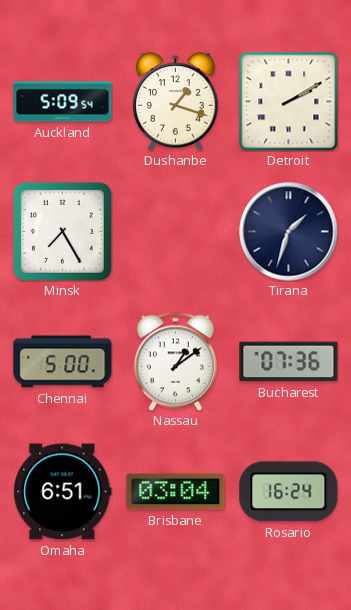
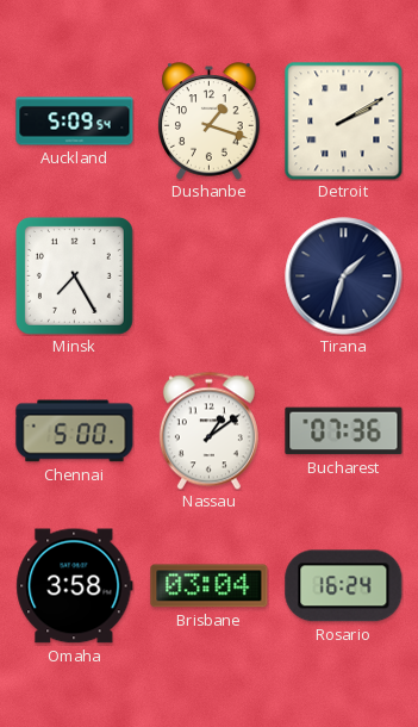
Omaha: 6:51 -> 3:58 (75, 586)
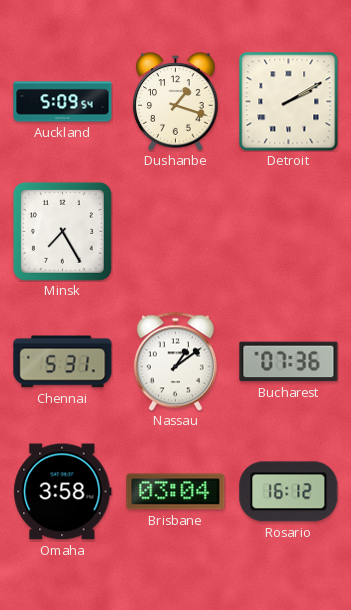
Tirana: 1:33 -> none (344, 276)
Chennai: 5:00 -> 5:31 (63, 362)
Rosario: 16:24 -> 16:12 (289, 492)
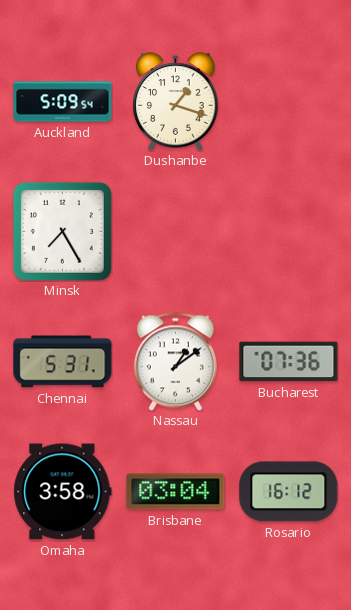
Detroit: 2:10 -> none (289, 102)
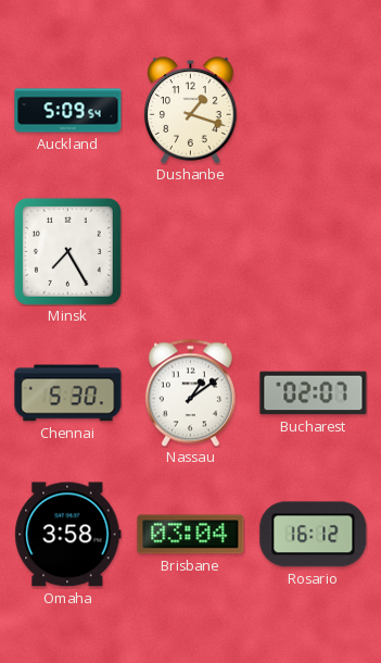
Chennai: 5:31 -> 5:30 (68, 393)
Bucharest: 07:36 -> 02:07 (314, 393)
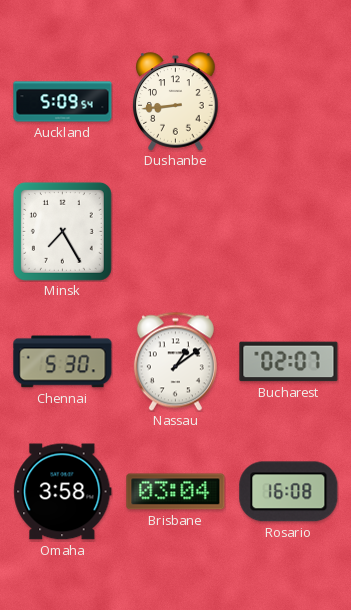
Dushanbe: 1:18 -> 8:44 (176, 102)
Rosario: 16:12 -> 16:08 (289, 492)
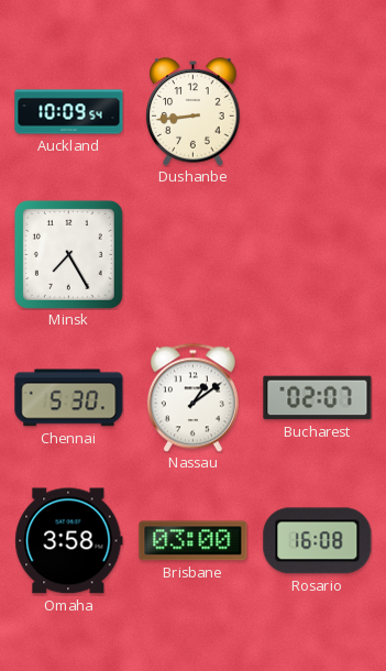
Auckland: 5:09 -> 10:09 (69, 112)
Brisbane: 03:04 -> 03:00 (194, 541)
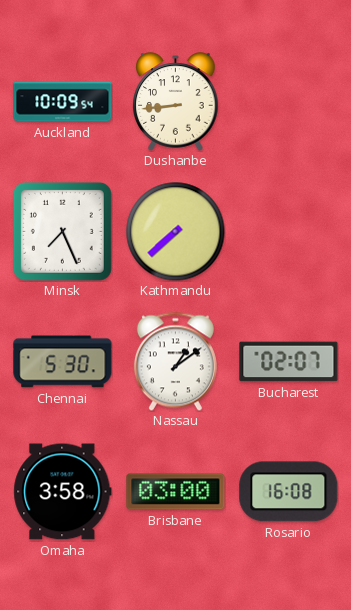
Minsk: 7:25 -> 7:26 (62, 231)
Kathmandu: none -> 7:38 (176, 232)
